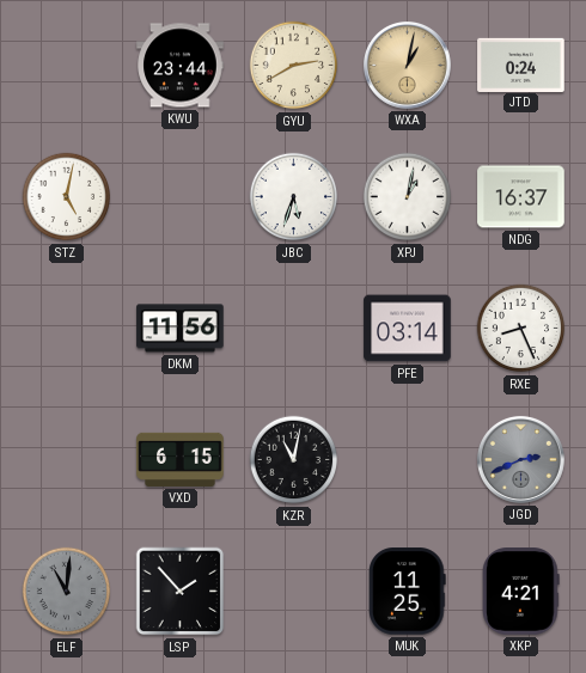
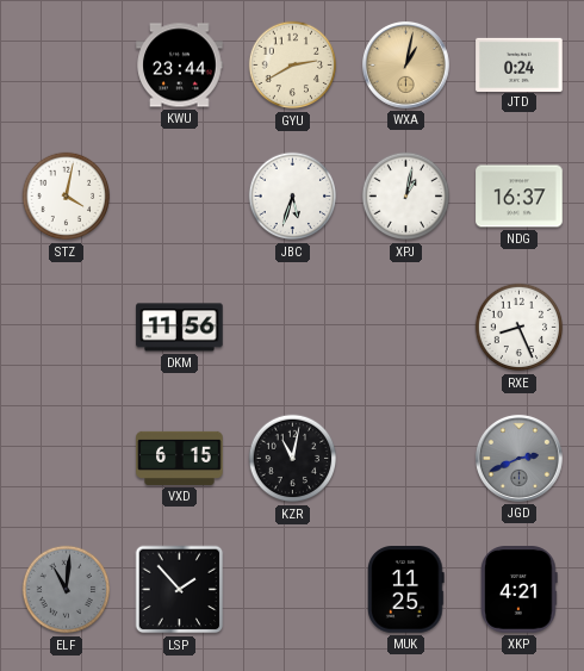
STZ: 5:02 -> 4:02 (67, 197)
PFE: 03:14 -> none (408, 329)
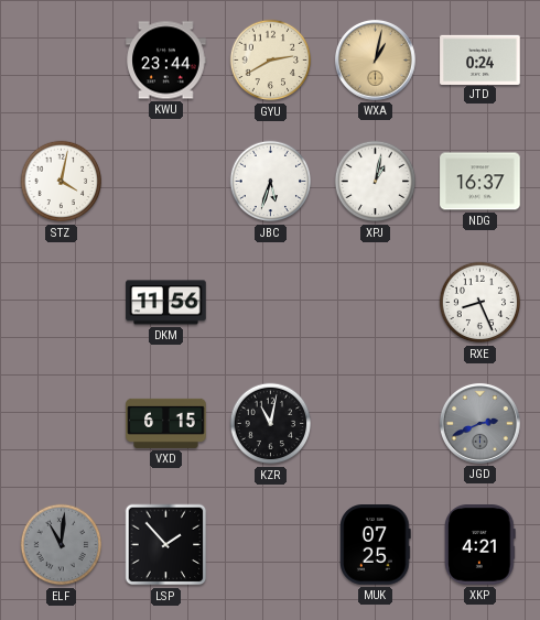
MUK: 11:25 -> 07:25 (376, 545)
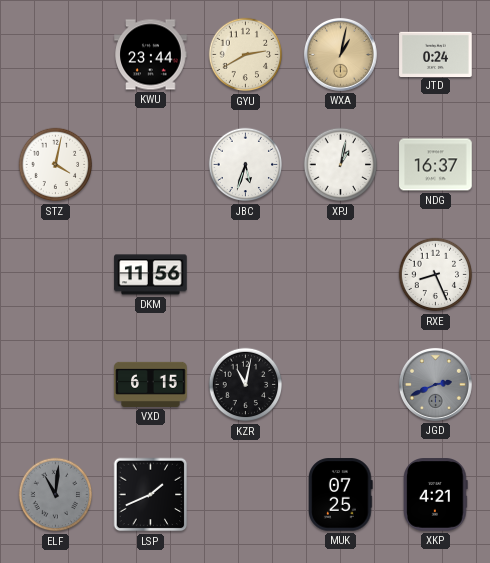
LSP: 1:53 -> 1:41 (151, 495)
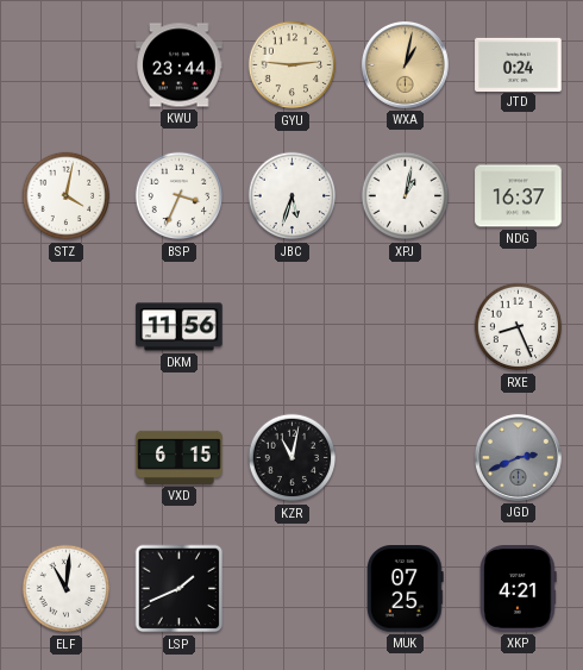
GYU: 2:40 -> 2:46 (293, 65)
BSP: none -> 3:34 (180, 196)
ELF dial: grey -> white (67, 589)
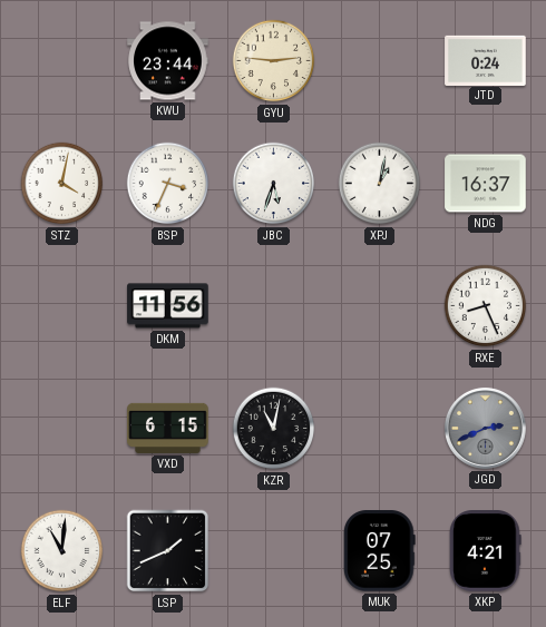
WXA: 1:02 -> none (405, 64)
